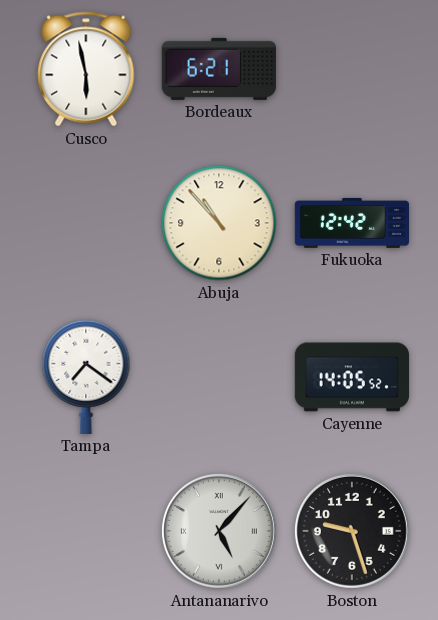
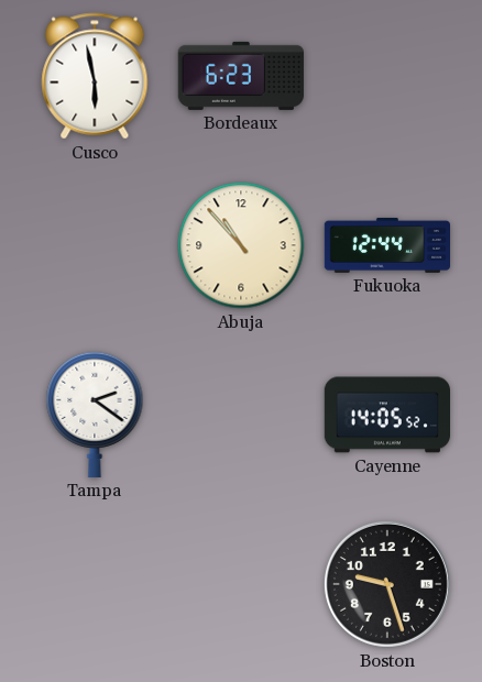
Bordeaux: 6:21 -> 6:23 (241, 76)
Fukuoka: 12:42 -> 12:44 (386, 245)
Tampa: 7:21 -> 2:21 (95, 415)
Antananarivo: 5:07 -> none (219, 531)
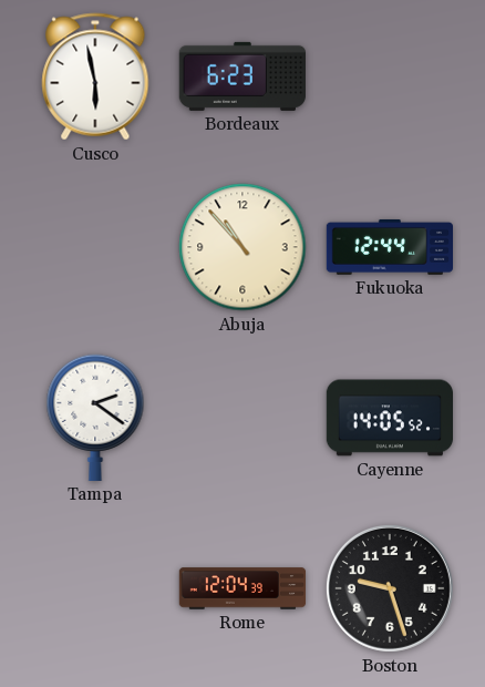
Rome: none -> 12:04 (242, 588)
